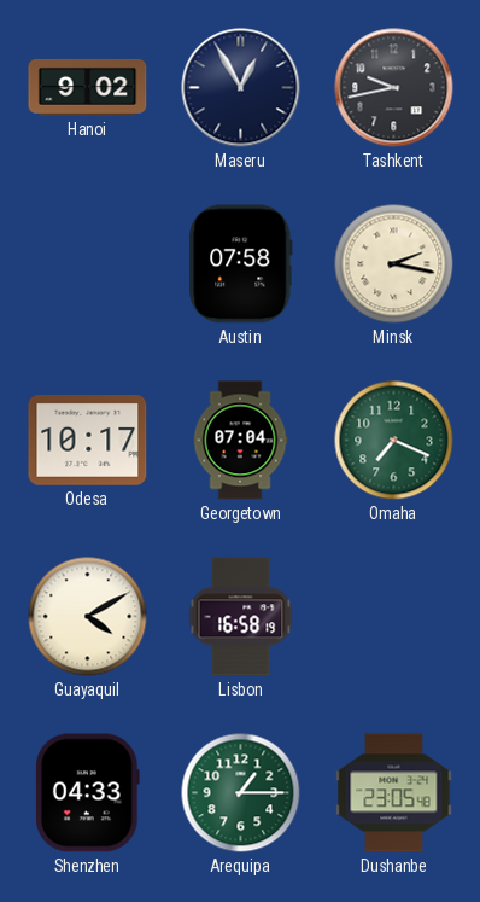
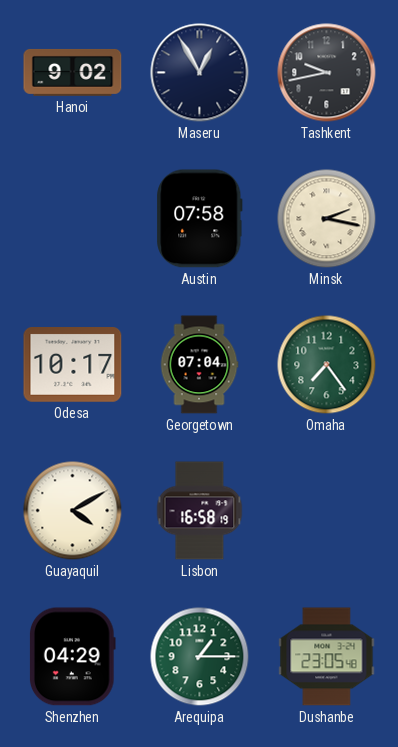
Omaha: 7:19 -> 7:24 (327, 365)
Shenzhen: 04:33 -> 04:29 (73, 657)
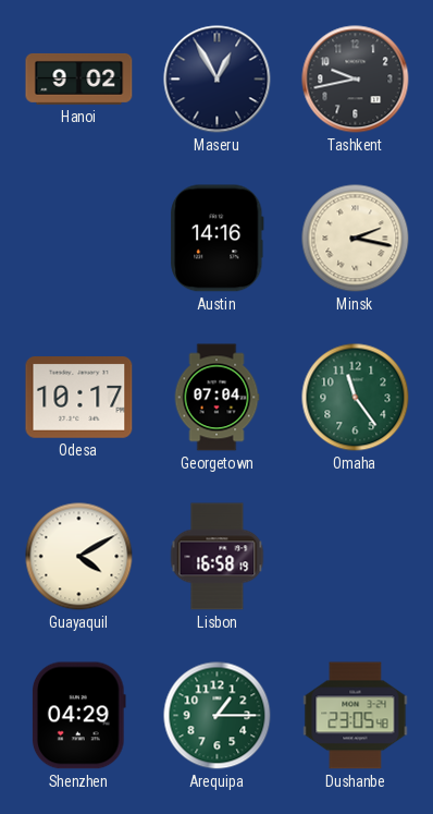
Austin: 07:58 -> 14:16 (218, 239)
Omaha: 7:24 -> 11:24 (356, 398)
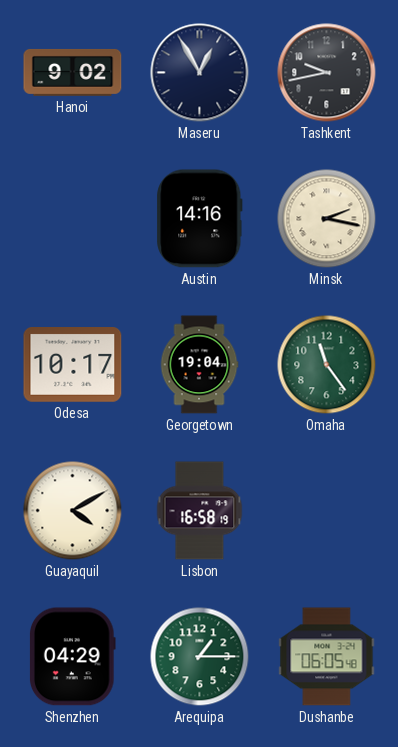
Georgetown: 07:04 -> 19:04 (199, 365)
Dushanbe: 23:05 -> 06:05 (327, 657)
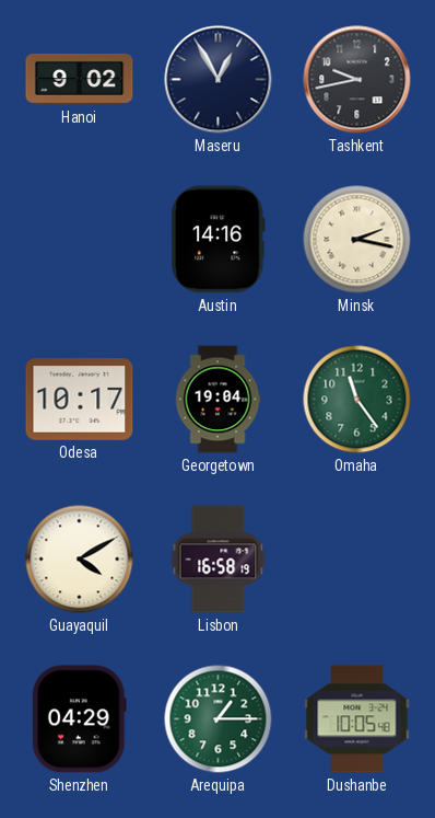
Dushanbe: 06:05 -> 10:05 (357, 719)
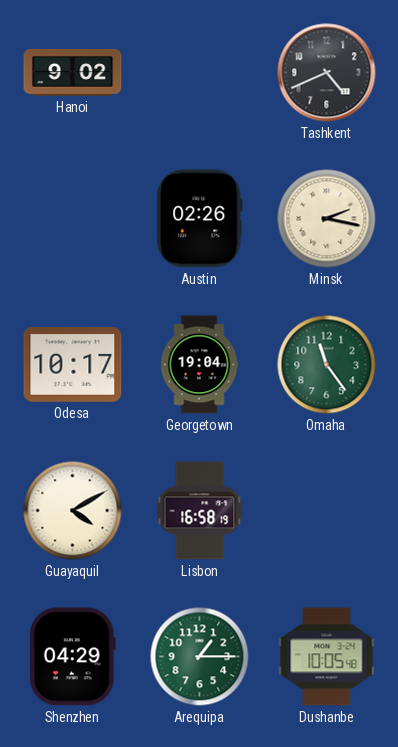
Maseru: 12:55 -> none (219, 80)
Tashkent: 9:43 -> 4:41 (327, 73)
Austin: 14:16 -> 02:26 (200, 219)
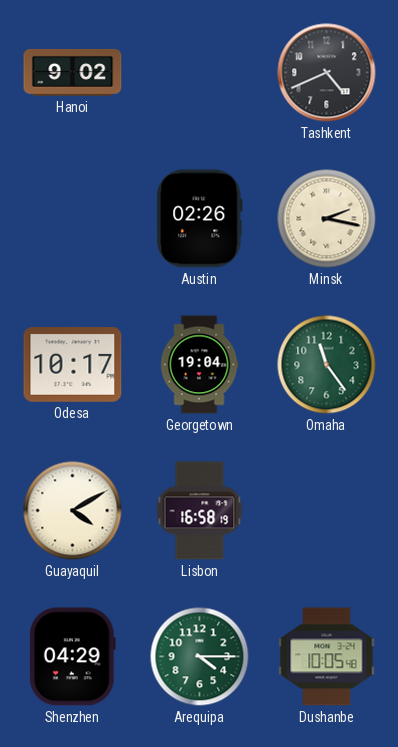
Arequipa: 1:15 -> 4:15 (200, 657)
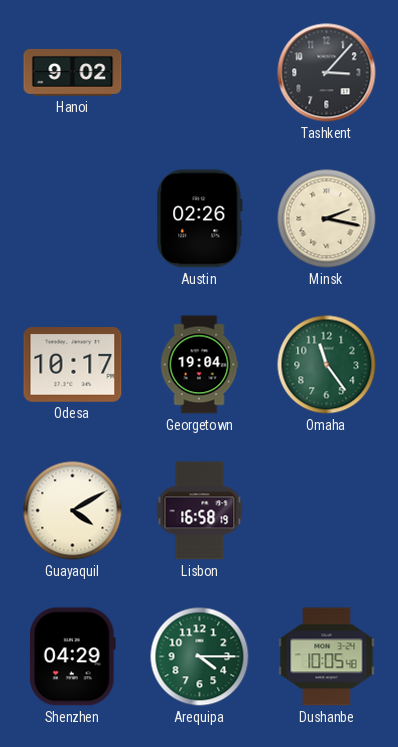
Tashkent: 4:41 -> 3:07 (327, 73)
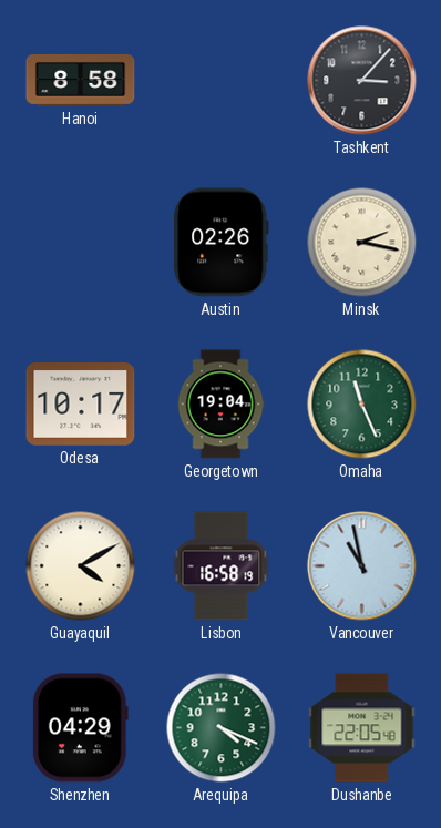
Hanoi: 9:02 -> 8:58 (81, 80)
Omaha: 11:24 -> 11:26 (362, 405)
Vancouver: none -> 10:58 (362, 566)
Arequipa: 4:15 -> 4:19 (222, 728)
Dushanbe: 10:05 -> 22:05 (362, 728)
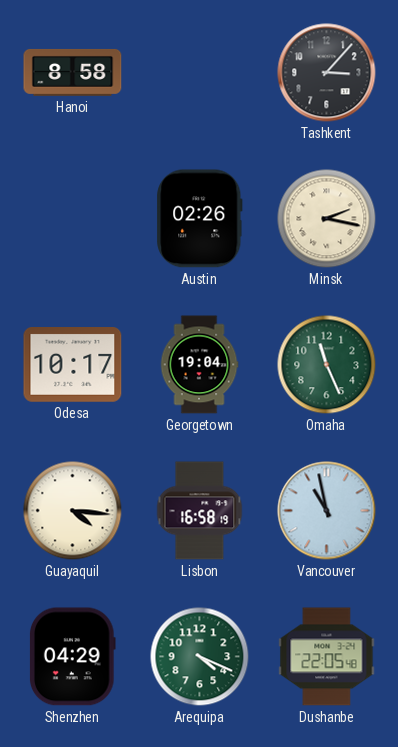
Guayaquil: 4:10 -> 4:16 (73, 511)
